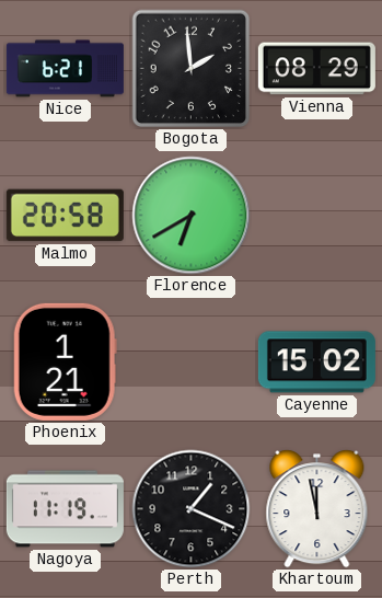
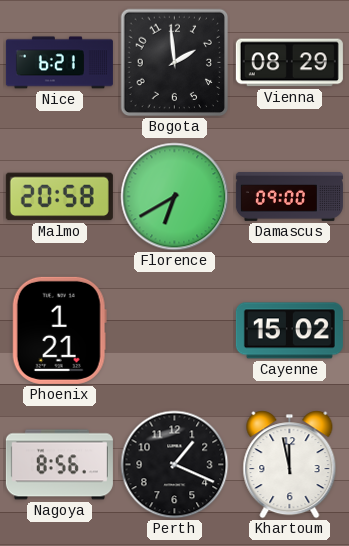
Damascus: none -> 09:00 (289, 196)
Nagoya: 11:19 -> 8:56 (59, 465)
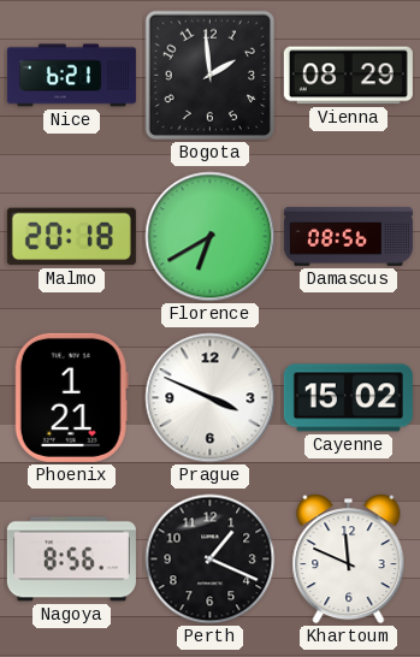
Malmo: 20:58 -> 20:18 (71, 237)
Damascus: 09:00 -> 08:56 (348, 236)
Prague: none -> 3:49 (211, 398)
Khartoum: 11:58 -> 11:49 (349, 560)
